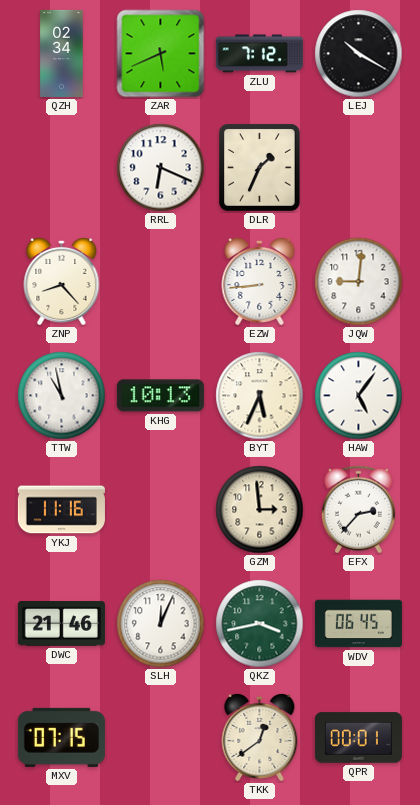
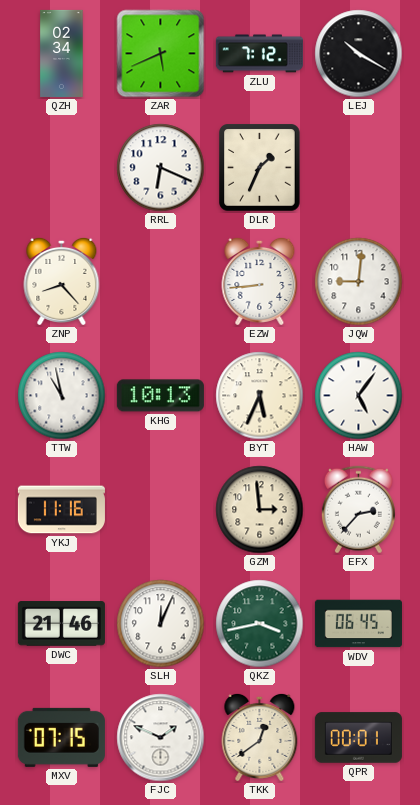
FJC: none -> 1:49 (161, 738)
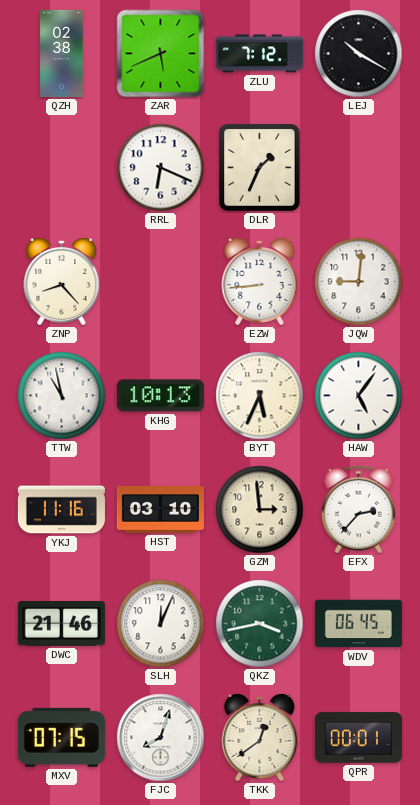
QZH: 02:34 -> 02:38 (62, 53)
HST: none -> 03:10 (160, 510)
FJC: 1:49 -> 8:03 (161, 738)
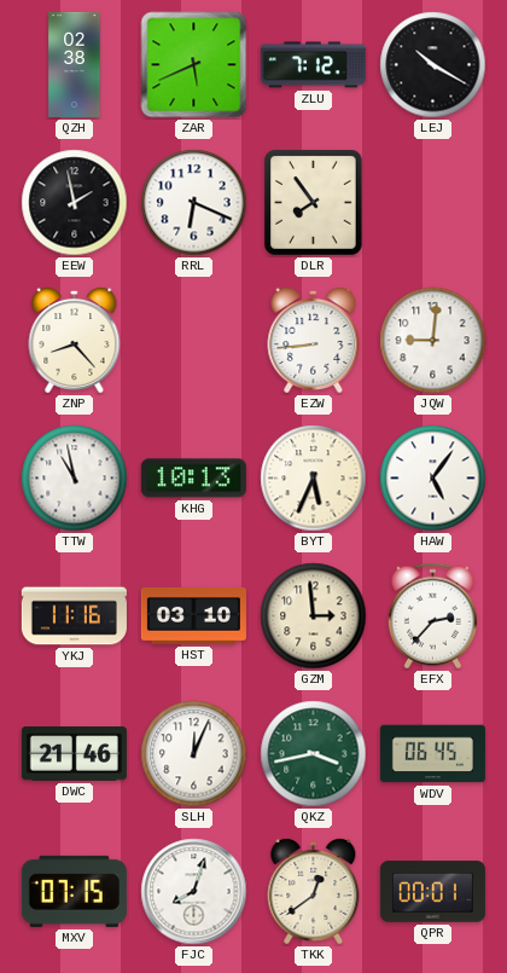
EEW: none -> 1:58 (75, 203)
DLR: 1:34 -> 7:54 (314, 203)
